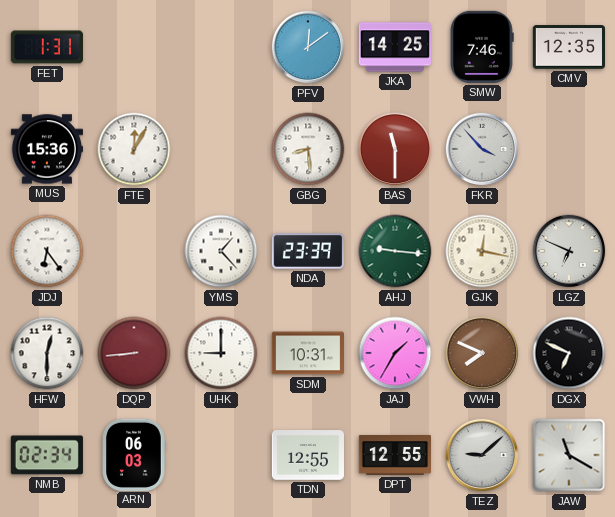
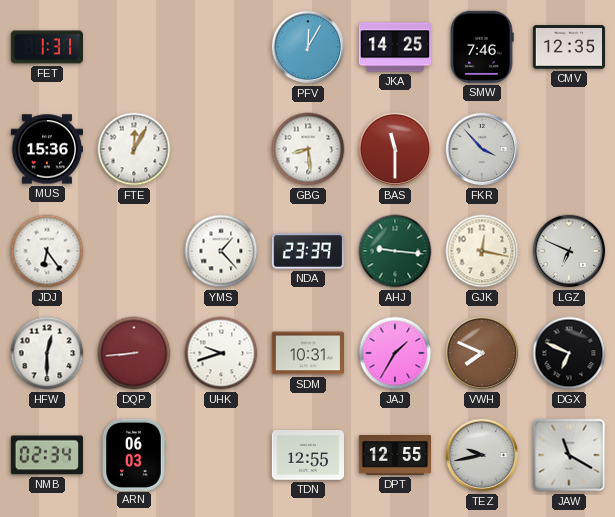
PFV: 12:09 -> 12:05 (308, 47)
UHK: 9:00 -> 9:42 (221, 353)
TEZ: 9:08 -> 9:43 (482, 455)
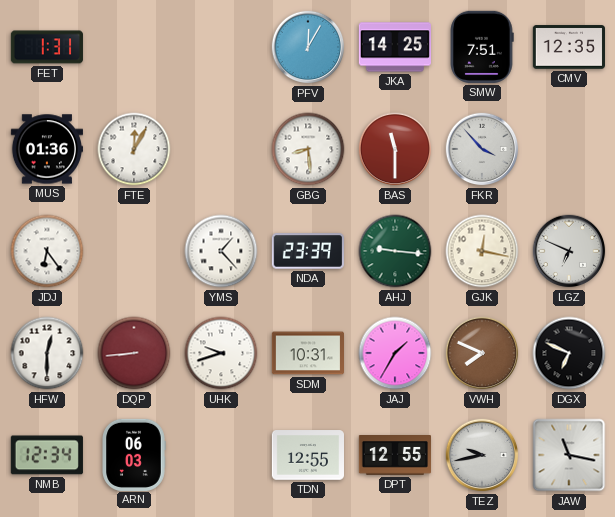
SMW: 7:46 -> 7:51 (482, 47)
MUS: 15:36 -> 01:36 (46, 149)
NMB: 02:34 -> 12:34 (47, 455)
JAW: 11:20 -> 11:17 (569, 455)
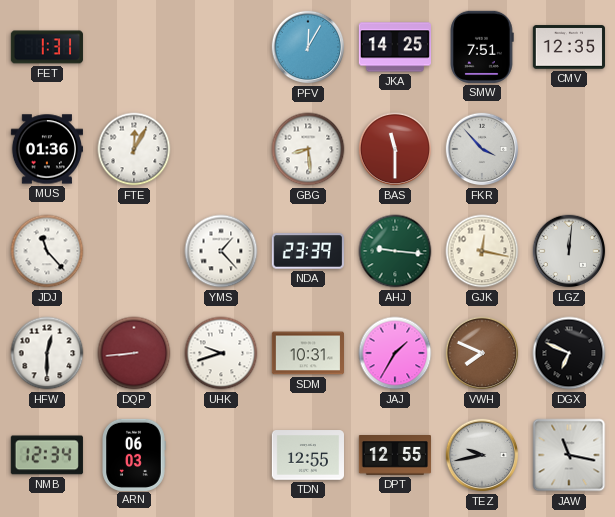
JDJ: 6:24 -> 11:23 (47, 251)
LGZ: 6:49 -> 12:01 (569, 251)
